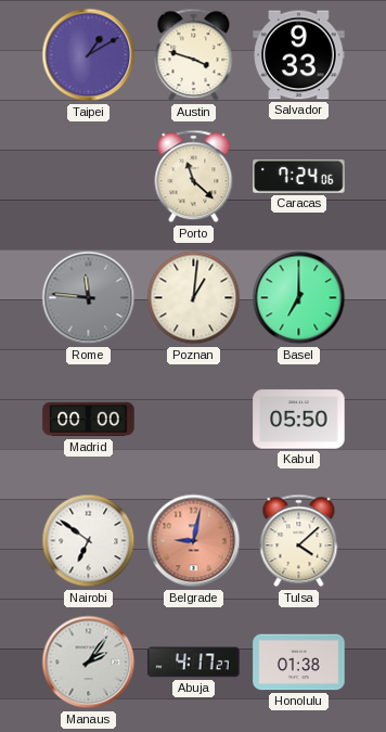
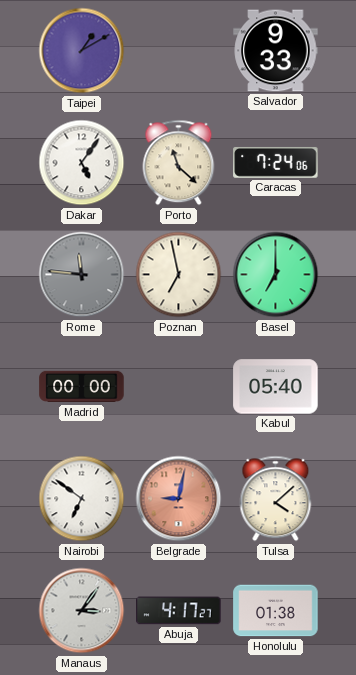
Austin: 3:48 -> none (194, 55)
Dakar: none -> 5:06 (82, 163)
Poznan: 1:01 -> 6:58 (179, 275)
Kabul: 05:50 -> 05:40 (276, 387)
Manaus: 2:06 -> 3:06 (82, 611)
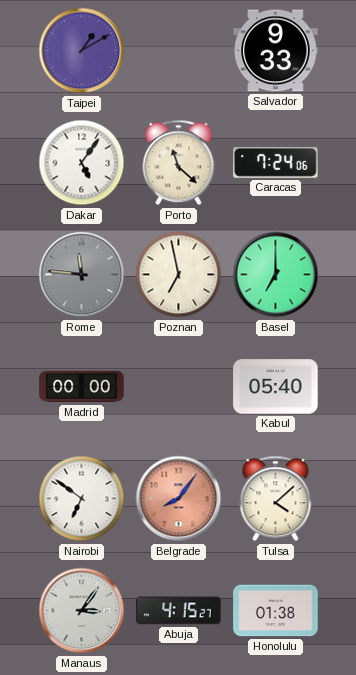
Belgrade: 9:02 -> 8:06 (179, 499)
Abuja: 4:17 -> 4:15 (179, 611)
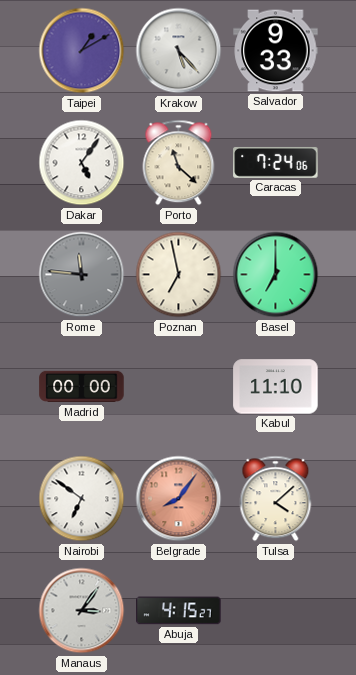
Krakow: none -> 5:23 (179, 51)
Kabul: 05:40 -> 11:10 (276, 387)
Honolulu: 01:38 -> none (276, 611)
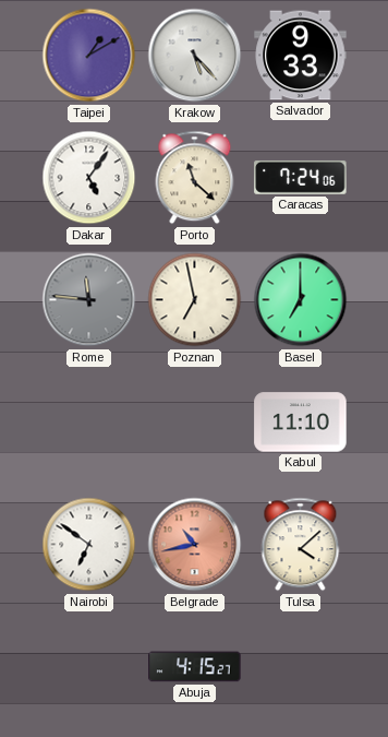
Madrid: 00:00 -> none (82, 387)
Belgrade: 8:06 -> 10:43 (195, 545)
Manaus: 3:06 -> none (82, 611)
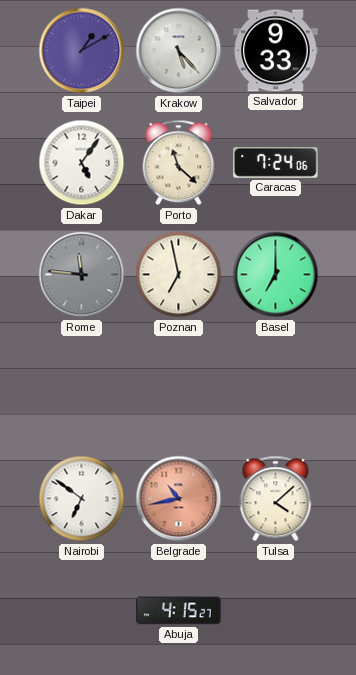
Kabul: 11:10 -> none (301, 423)
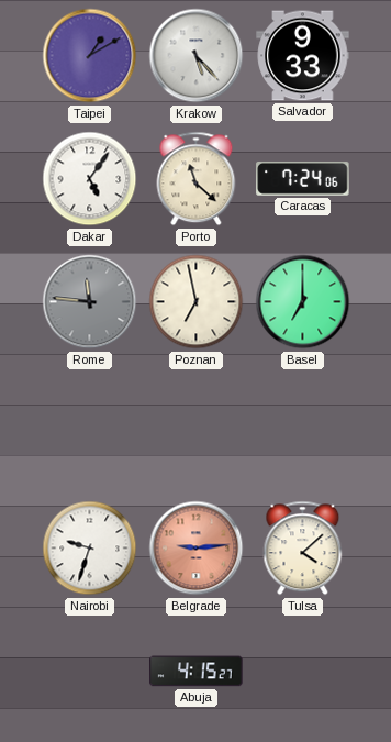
Nairobi: 6:51 -> 9:33 (90, 549)
Belgrade: 10:43 -> 9:14 (197, 549)
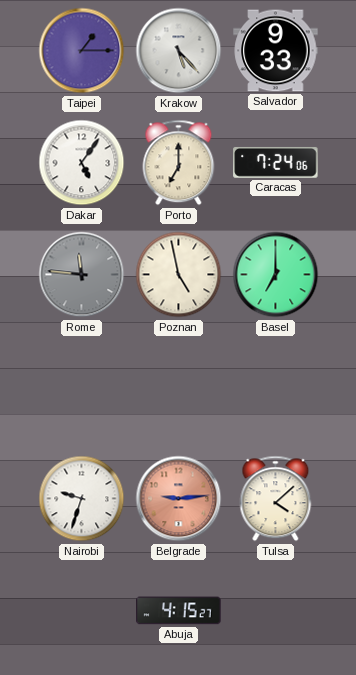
Taipei: 1:10 -> 1:15 (82, 51)
Porto: 11:22 -> 7:00 (179, 163)
Poznan: 6:58 -> 4:58 (179, 275)
